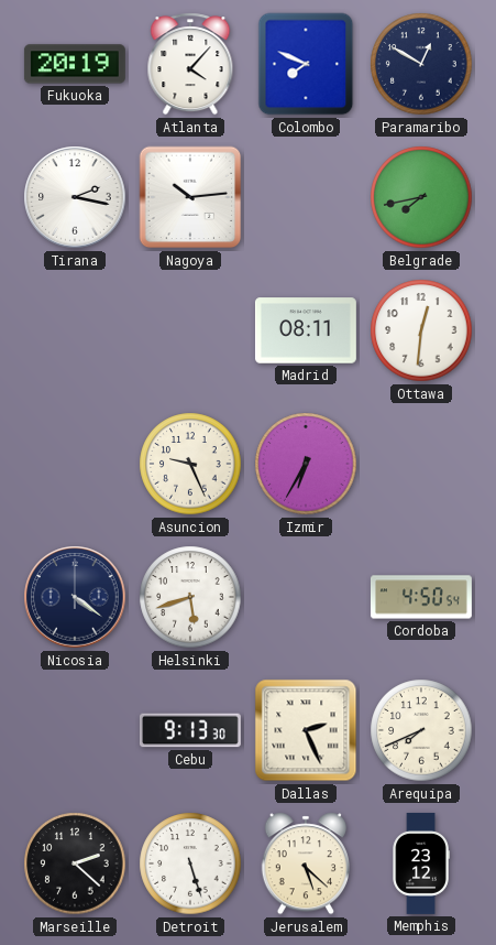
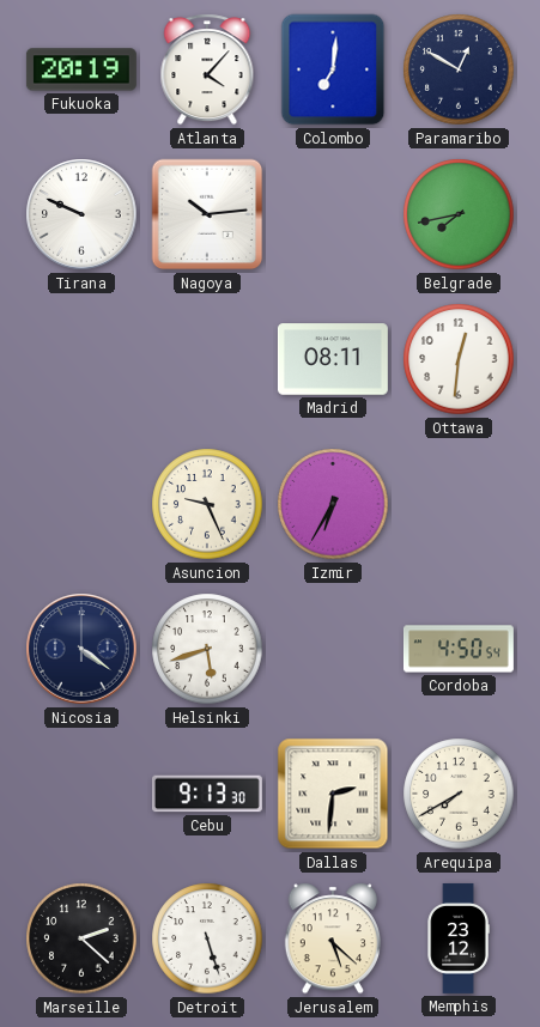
Colombo: 7:49 -> 7:01 (333, 69)
Tirana: 2:17 -> 9:49 (81, 214)
Dallas: 2:26 -> 2:31 (333, 794)
Arequipa: 7:41 -> 7:40 (459, 794)
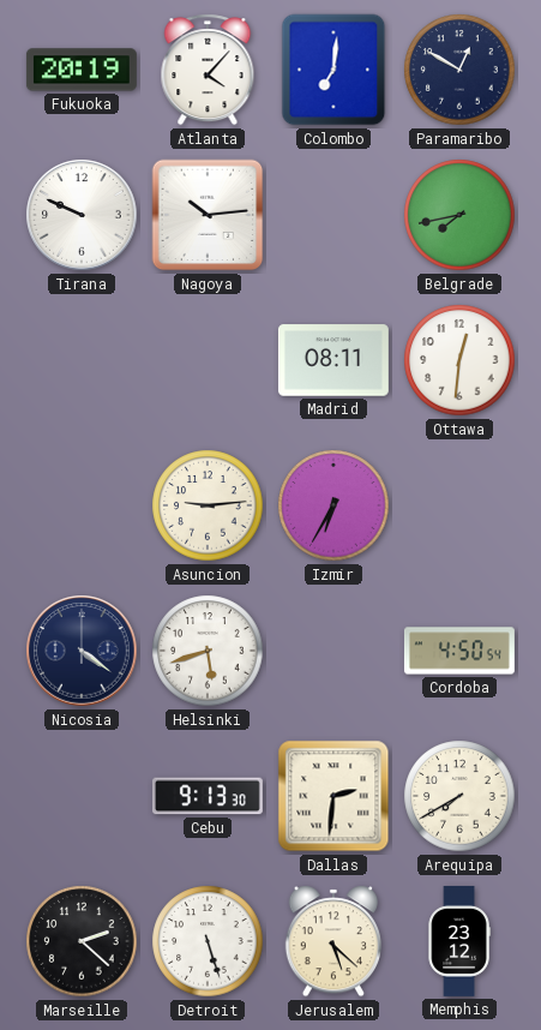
Asuncion: 9:26 -> 9:14 (208, 505)
